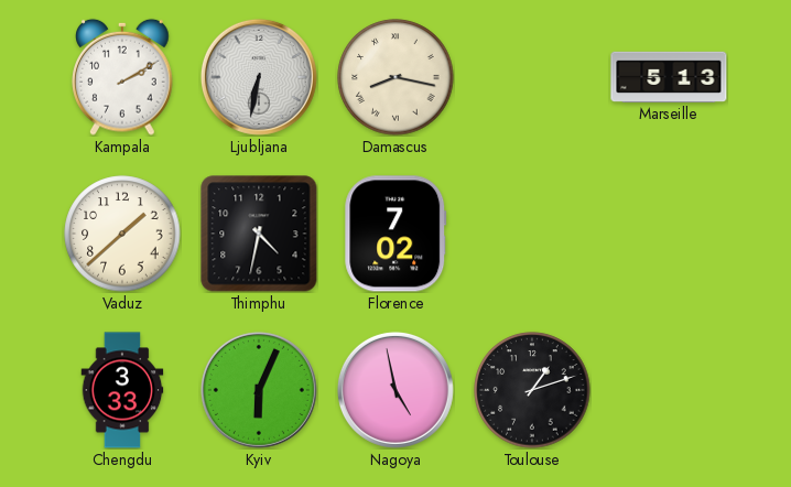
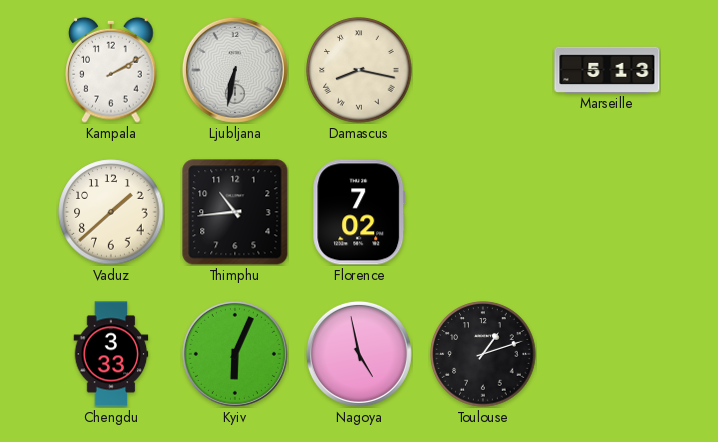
Thimphu: 4:32 -> 10:44 (235, 212)
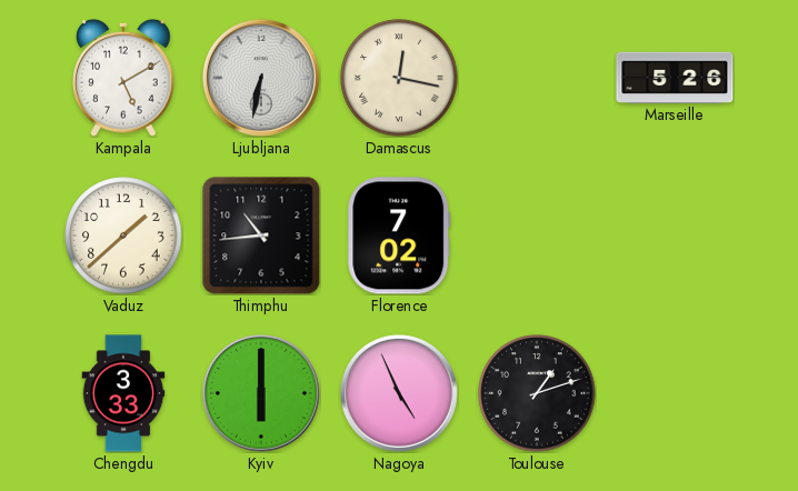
Kampala: 2:10 -> 5:10 (123, 78)
Damascus: 8:17 -> 12:17 (399, 78)
Marseille: 5:13 -> 5:26 (675, 77)
Kyiv: 6:04 -> 6:00 (261, 393)
Nagoya: 4:58 -> 4:56 (399, 393)
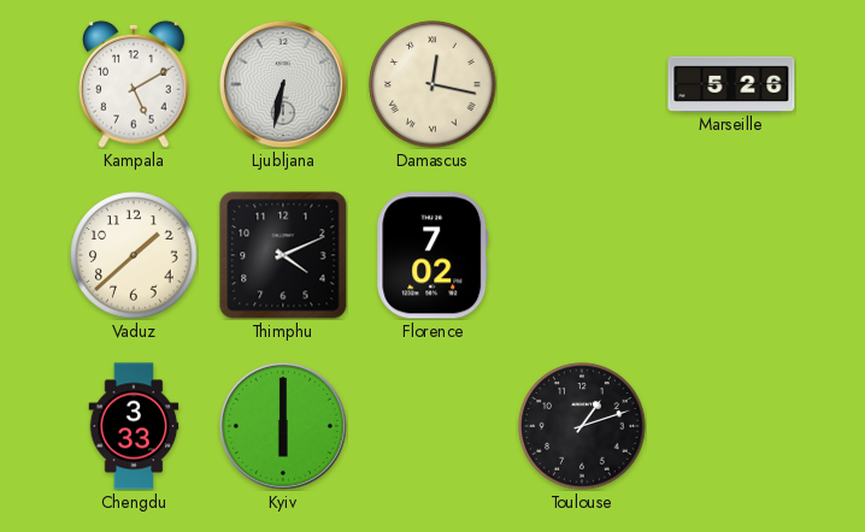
Thimphu: 10:44 -> 4:11 (283, 255)
Nagoya: 4:56 -> none (399, 393)
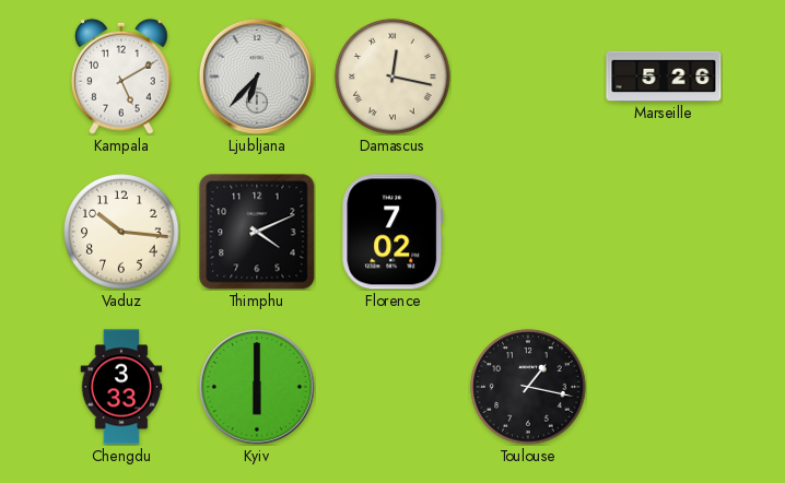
Ljubljana: 6:32 -> 6:37 (257, 76)
Vaduz: 1:38 -> 10:16 (121, 232)
Toulouse: 1:12 -> 1:17 (528, 387)
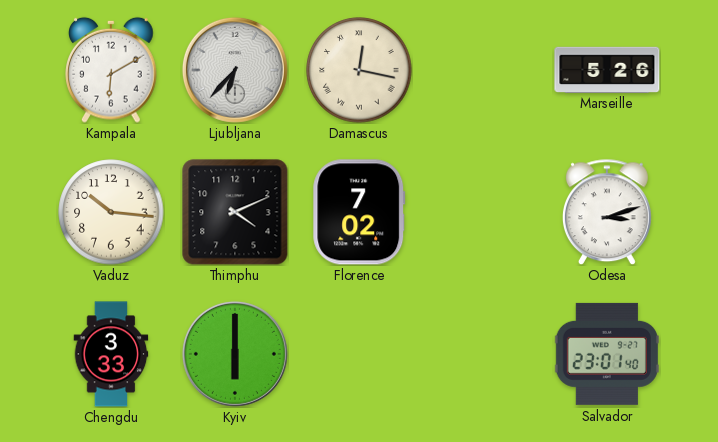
Kampala: 5:10 -> 6:10 (111, 70)
Odesa: none -> 3:12 (607, 212)
Toulouse: 1:17 -> none (528, 387)
Salvador: none -> 23:01 (607, 354)
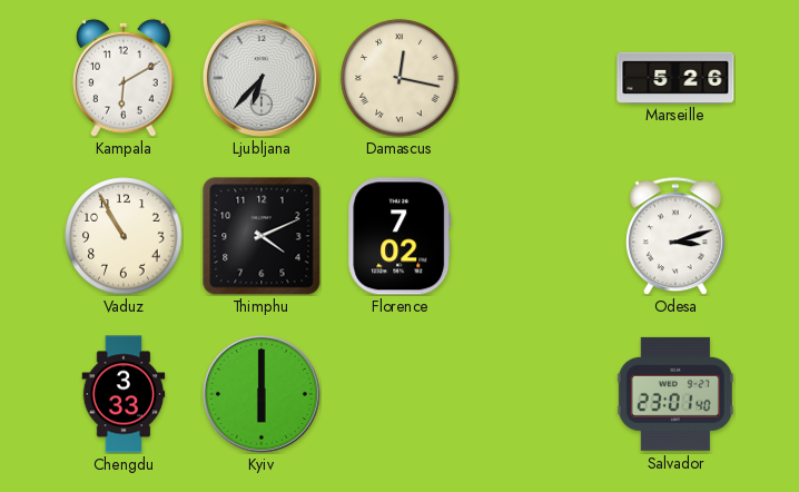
Vaduz: 10:16 -> 10:55 (124, 236)
